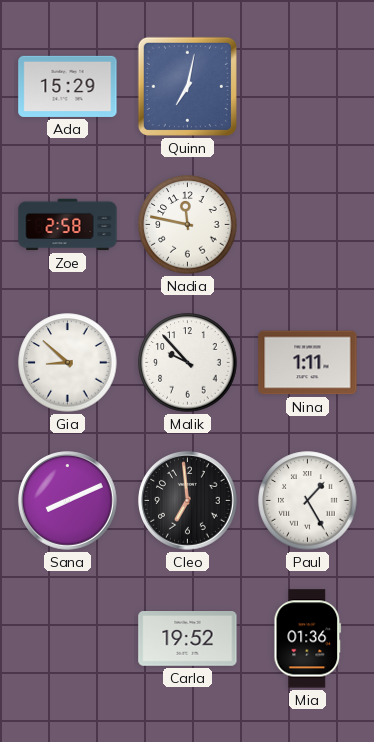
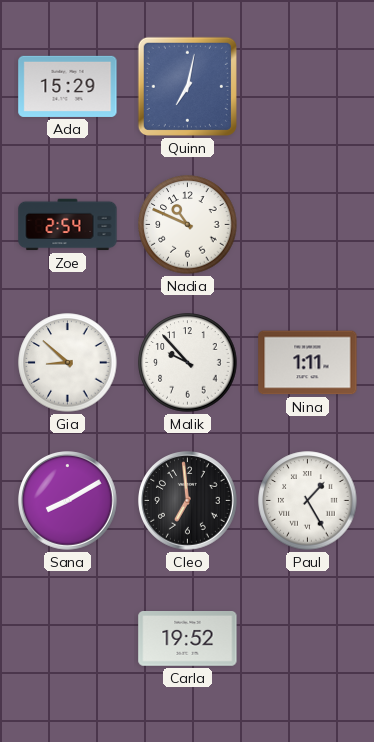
Zoe: 2:58 -> 2:54 (68, 225)
Nadia: 11:47 -> 10:49 (188, 225)
Sana: 8:11 -> 8:10 (68, 501)
Mia: 01:36 -> none (308, 639)
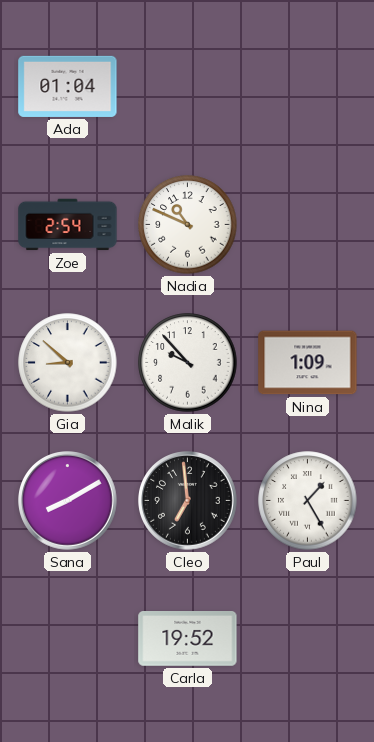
Ada: 15:29 -> 01:04 (68, 86)
Quinn: 7:02 -> none (187, 86)
Nina: 1:11 -> 1:09 (308, 363)
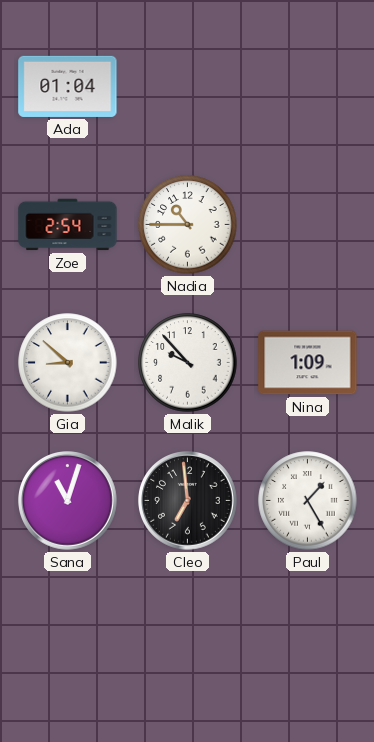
Nadia: 10:49 -> 10:45 (188, 225)
Sana: 8:10 -> 11:03 (68, 501)
Carla: 19:52 -> none (188, 639)
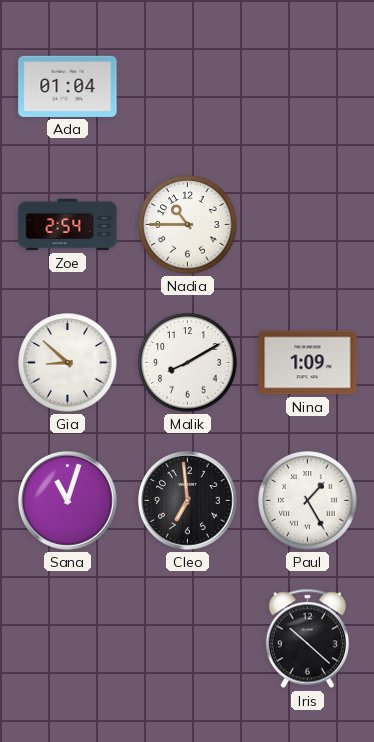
Malik: 9:53 -> 8:10 (188, 363)
Iris: none -> 10:22 (307, 639)
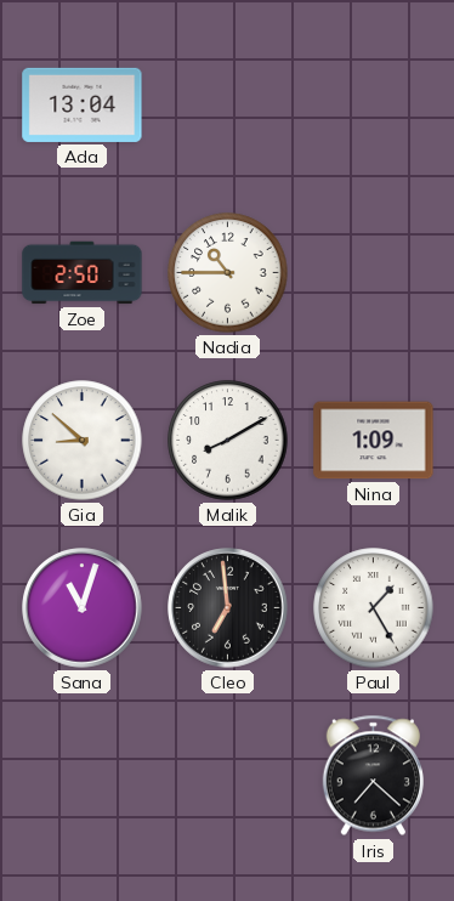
Ada: 01:04 -> 13:04 (83, 104)
Zoe: 2:54 -> 2:50 (83, 273)
Iris: 10:22 -> 7:22 (373, 776)
